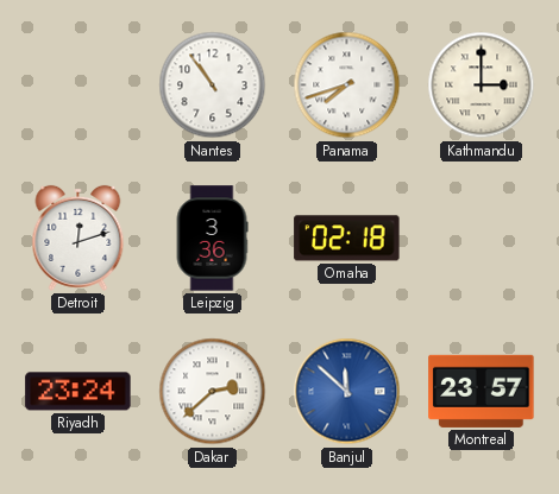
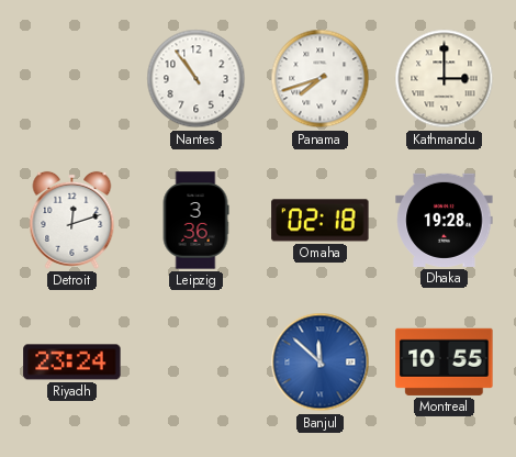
Dhaka: none -> 19:28 (445, 220)
Dakar: 2:38 -> none (213, 392)
Montreal: 23:57 -> 10:55 (445, 361)
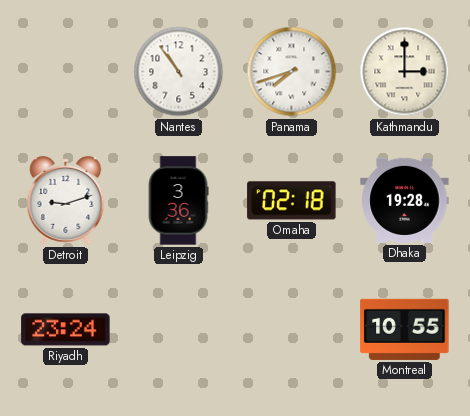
Detroit: 12:12 -> 9:12 (66, 200)
Banjul: 11:52 -> none (321, 363)
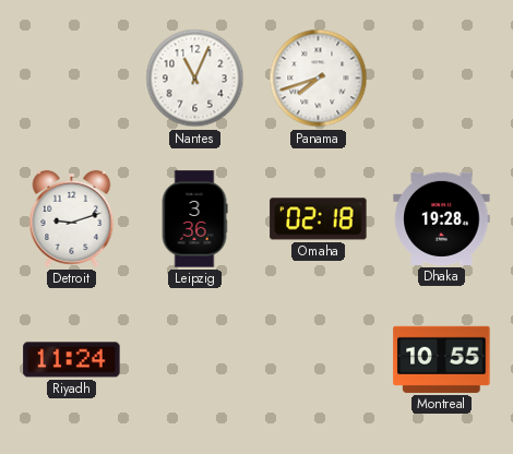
Nantes: 10:54 -> 11:04 (195, 79)
Kathmandu: 3:00 -> none (405, 72)
Riyadh: 23:24 -> 11:24 (72, 360)
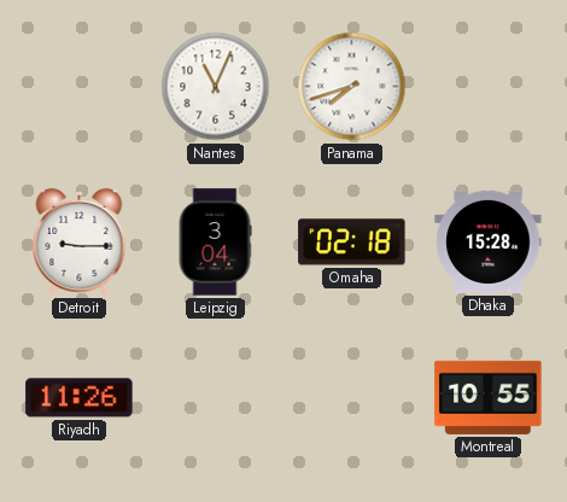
Detroit: 9:12 -> 9:15 (80, 241)
Leipzig: 3:36 -> 3:04 (215, 243)
Dhaka: 19:28 -> 15:28 (489, 241)
Riyadh: 11:24 -> 11:26 (80, 398)
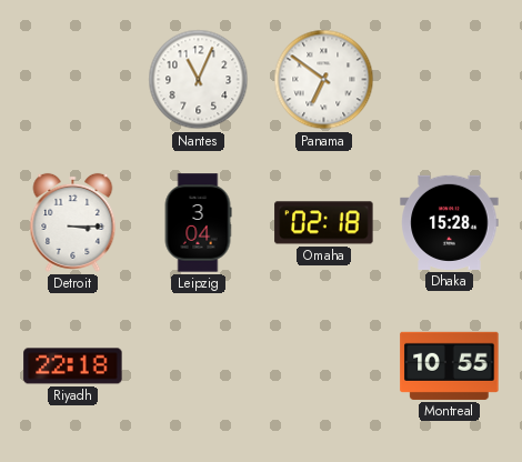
Panama: 7:42 -> 6:51 (324, 80)
Detroit: 9:15 -> 3:15 (73, 222)
Riyadh: 11:26 -> 22:18 (73, 366)
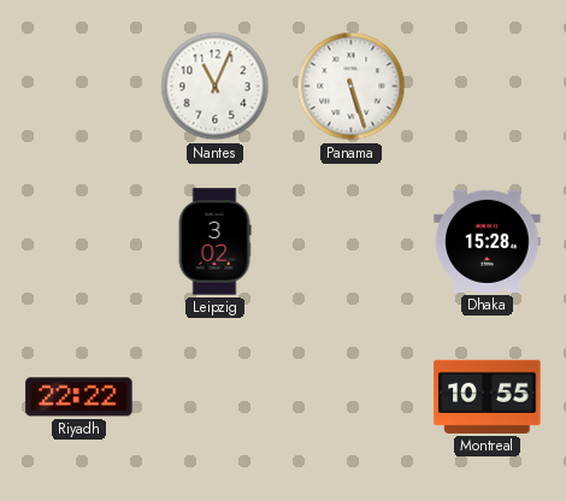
Panama: 6:51 -> 5:27 (352, 87)
Detroit: 3:15 -> none (73, 222)
Leipzig: 3:04 -> 3:02 (214, 242)
Omaha: 02:18 -> none (324, 223)
Riyadh: 22:18 -> 22:22 (79, 397)
